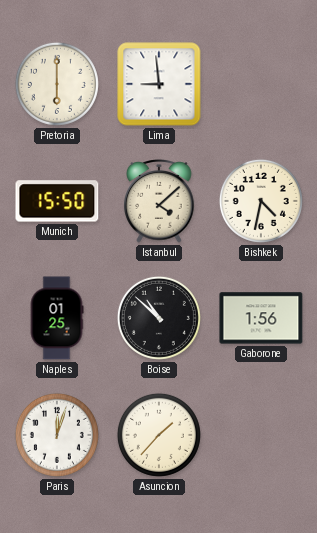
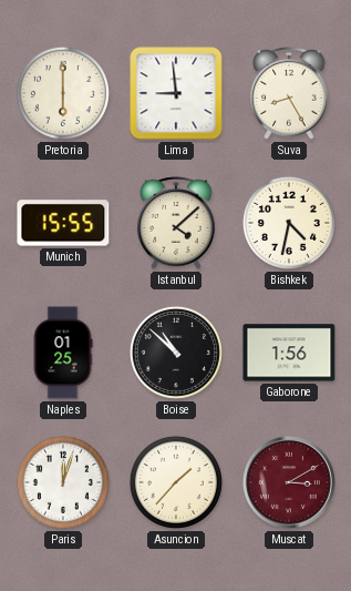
Suva: none -> 8:25 (289, 93)
Munich: 15:50 -> 15:55 (63, 223)
Muscat: none -> 3:10 (289, 482)
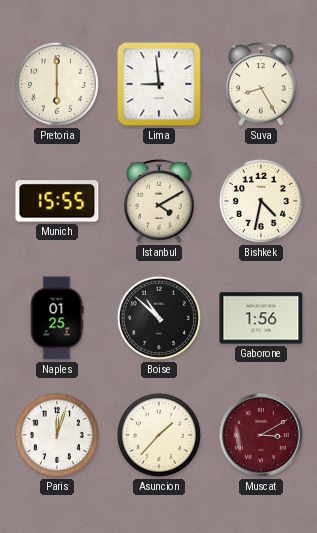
Istanbul: 4:08 -> 4:10 (159, 201)
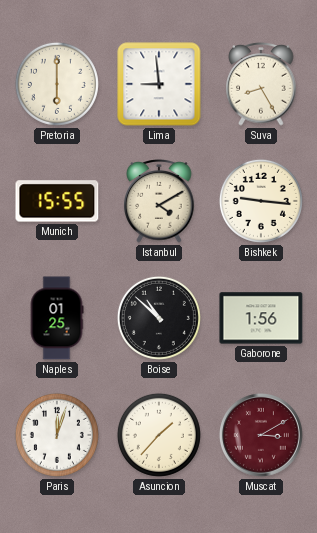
Bishkek: 4:32 -> 9:16 (261, 201)
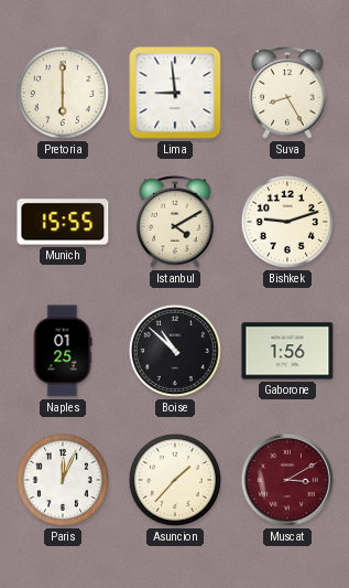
Bishkek: 9:16 -> 9:12 (287, 222)
Paris: 12:03 -> 12:04 (63, 480)
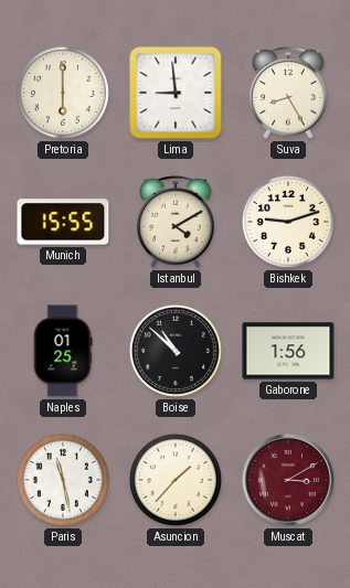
Paris: 12:04 -> 11:28 (63, 480)
